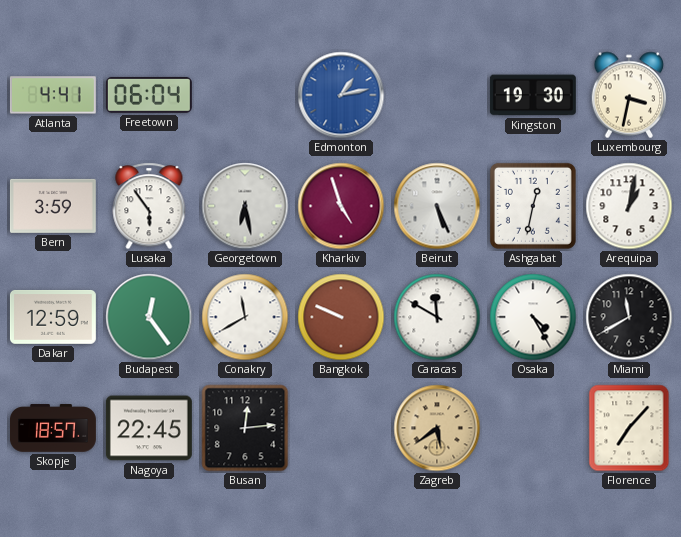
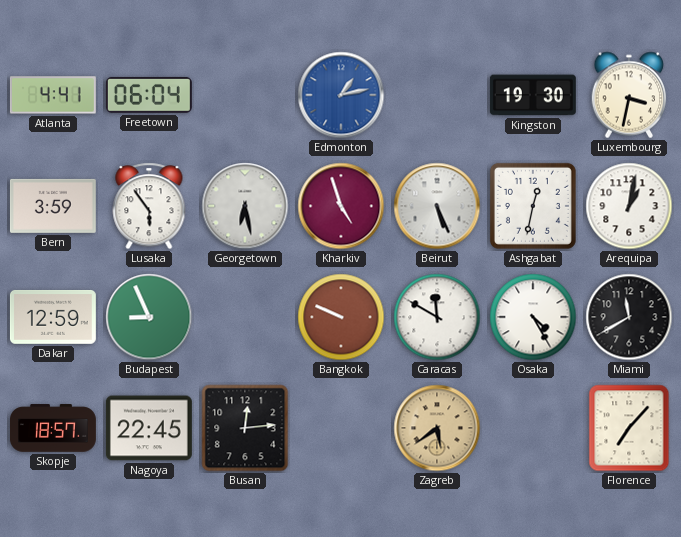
Budapest: 12:24 -> 8:56 (149, 317)
Conakry: 11:40 -> none (245, 317)
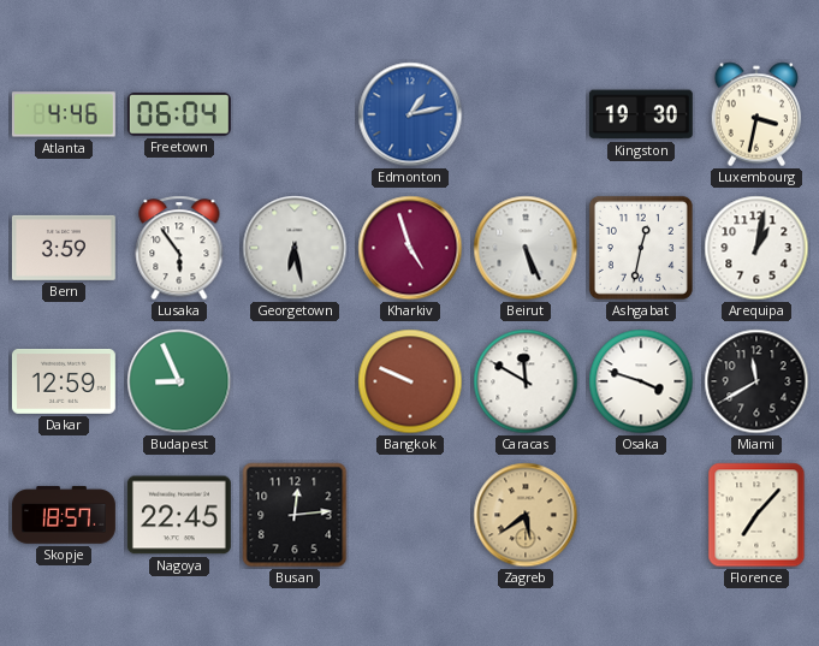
Atlanta: 4:41 -> 4:46 (64, 114)
Osaka: 4:25 -> 3:48 (641, 381)
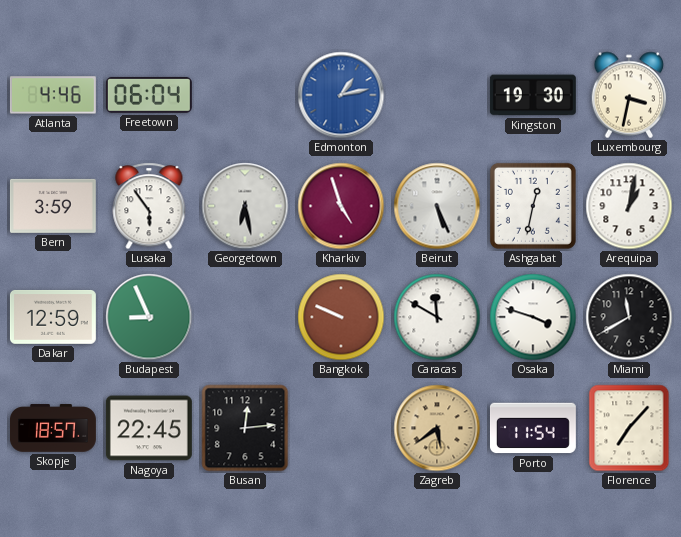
Porto: none -> 11:54 (533, 428)
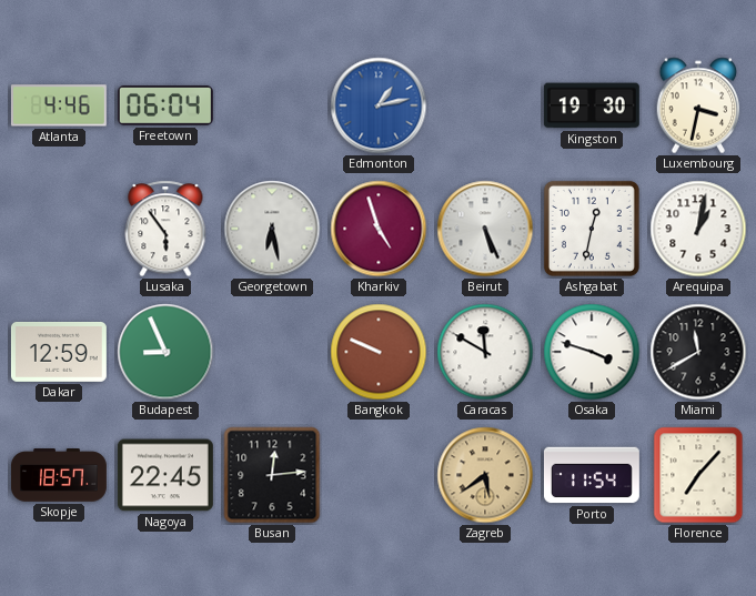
Bern: 3:59 -> none (53, 206)
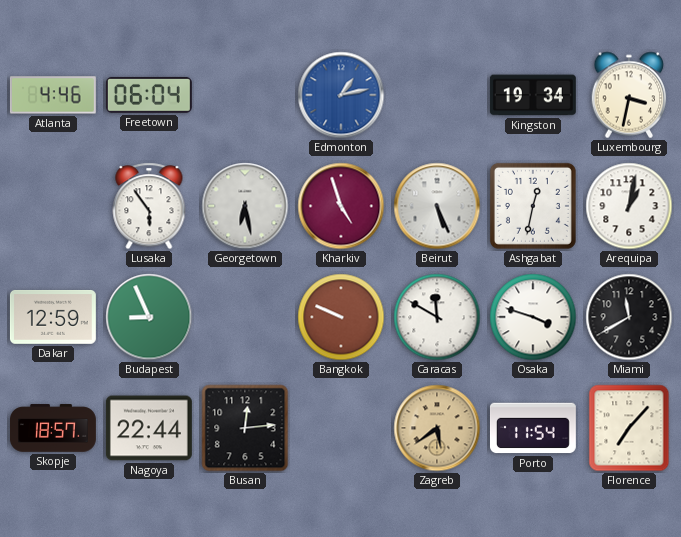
Kingston: 19:30 -> 19:34 (533, 95)
Nagoya: 22:45 -> 22:44 (149, 428)
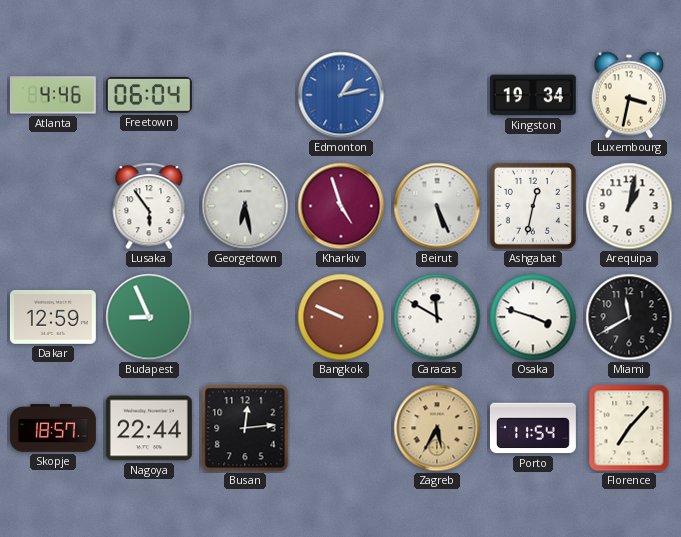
Zagreb: 5:39 -> 5:35 (437, 428)
